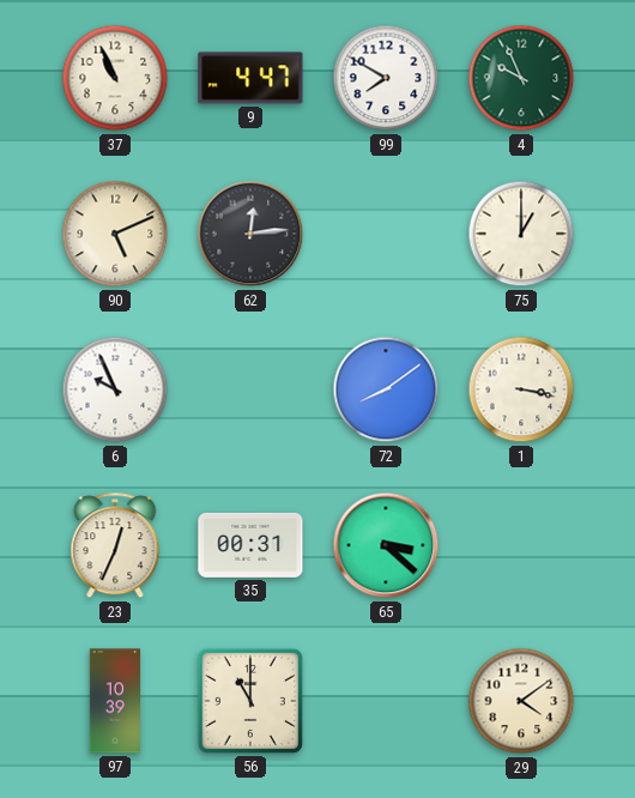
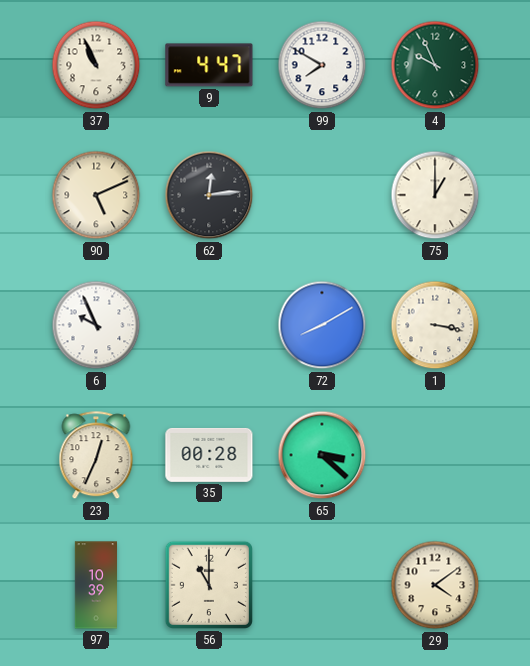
72: 8:09 -> 8:10 (322, 325)
35: 00:31 -> 00:28 (209, 455)
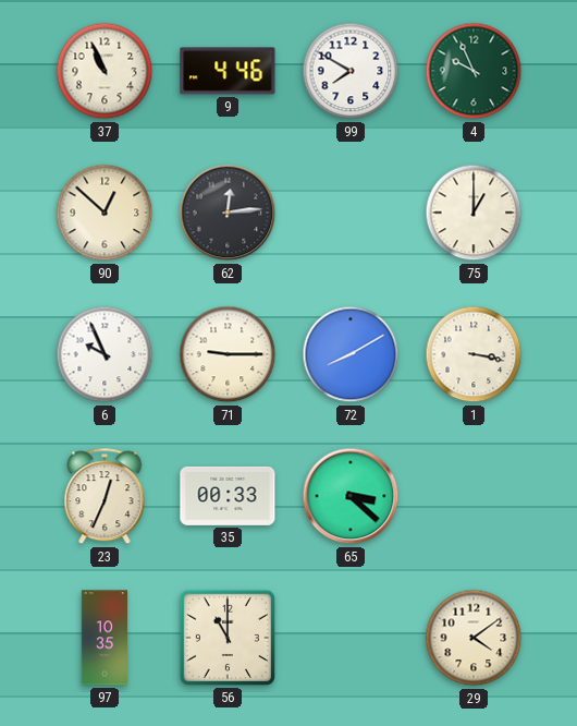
9: 4:47 -> 4:46 (228, 71)
90: 5:11 -> 12:52 (105, 213)
71: none -> 9:15 (228, 354)
35: 00:28 -> 00:33 (228, 496)
97: 10:39 -> 10:35 (105, 638)
